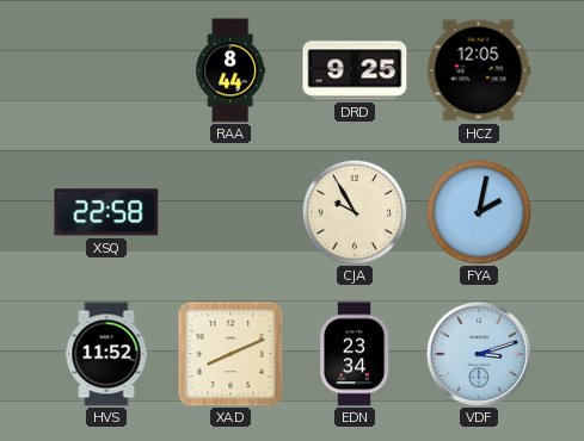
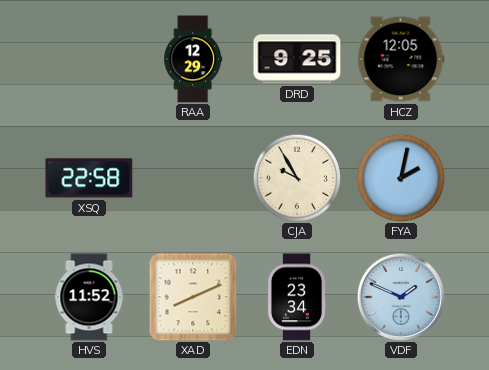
RAA: 8:44 -> 12:29 (193, 59)
VDF: 3:12 -> 1:49 (400, 296)
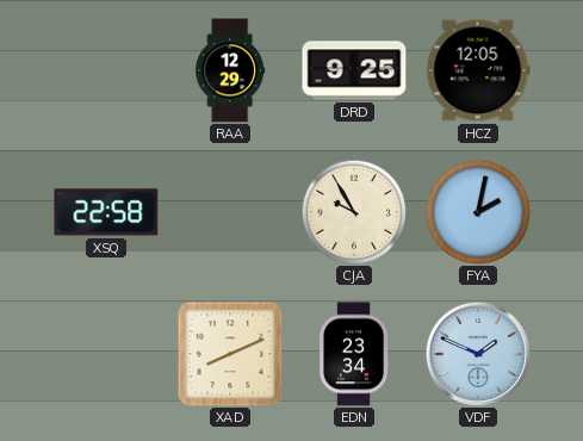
HVS: 11:52 -> none (89, 297)
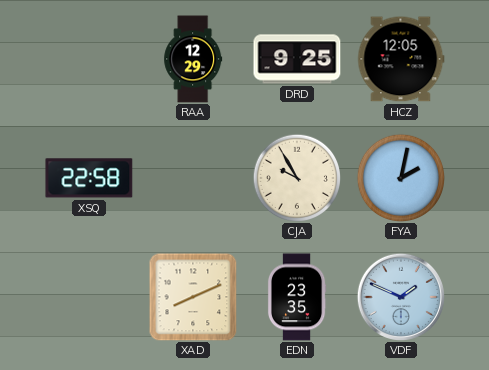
EDN: 23:34 -> 23:35 (297, 297)
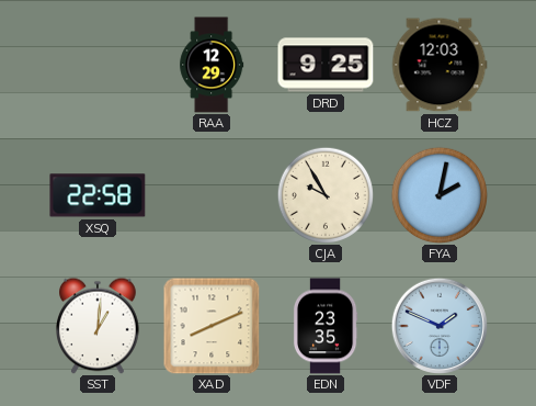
HCZ: 12:05 -> 12:03 (440, 65)
SST: none -> 1:01 (99, 326)
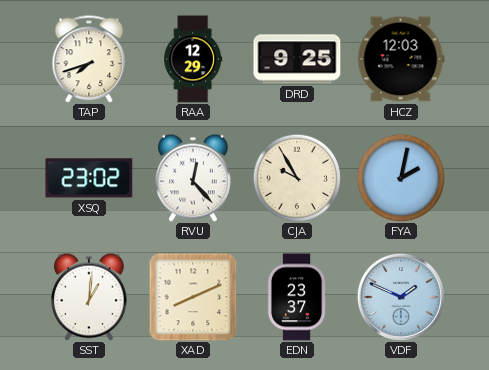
TAP: none -> 7:42 (89, 59)
XSQ: 22:58 -> 23:02 (89, 178)
RVU: none -> 12:23 (194, 178)
EDN: 23:35 -> 23:37 (297, 297)
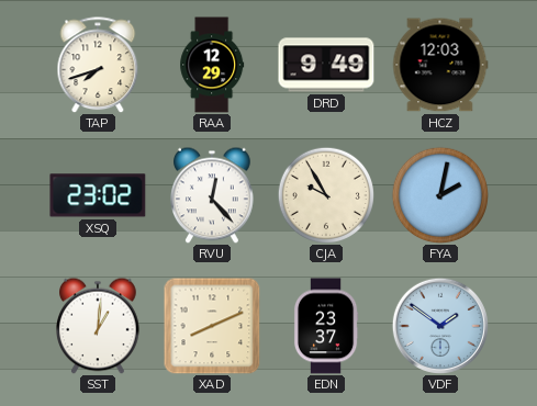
DRD: 9:25 -> 9:49 (326, 65)
VDF: 1:49 -> 1:51 (439, 325)
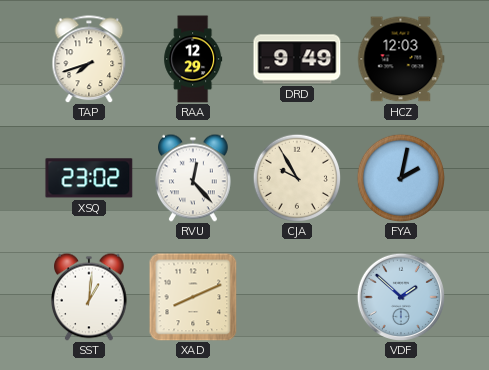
EDN: 23:37 -> none (326, 326)
VDF: 1:51 -> 1:52 (400, 296)
